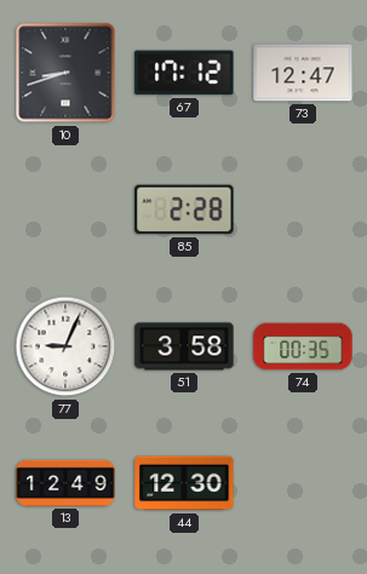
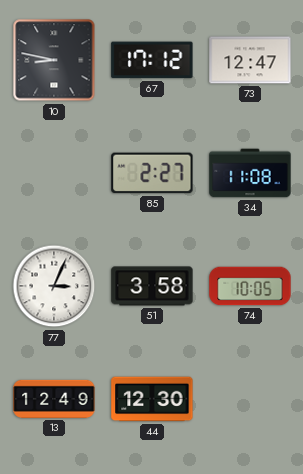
10: 8:42 -> 8:47 (54, 60)
85: 2:28 -> 2:27 (152, 173)
34: none -> 11:08 (250, 173)
77: 9:04 -> 3:04 (54, 286)
74: 00:35 -> 10:05 (250, 286)
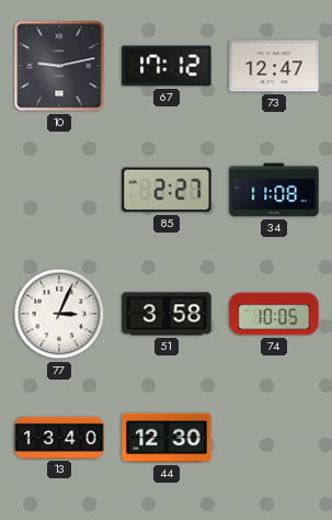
10: 8:47 -> 9:13 (59, 66)
13: 12:49 -> 13:40 (59, 438)
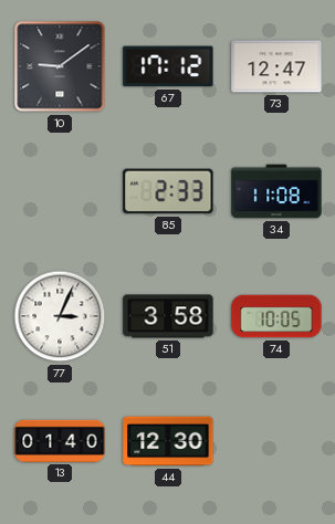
10: 9:13 -> 9:09 (60, 66)
85: 2:27 -> 2:33 (168, 191)
13: 13:40 -> 01:40 (60, 441)
